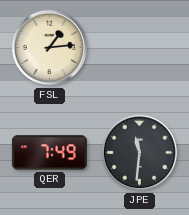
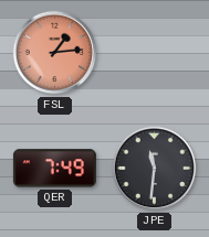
FSL dial: cream -> salmon (55, 53)
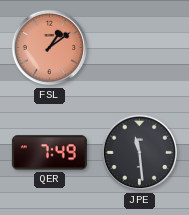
FSL: 1:14 -> 1:09 (50, 48)
JPE: 11:31 -> 11:29 (140, 153)
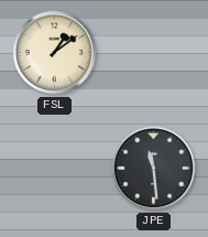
FSL dial: salmon -> cream (55, 53)
QER: 7:49 -> none (49, 153)
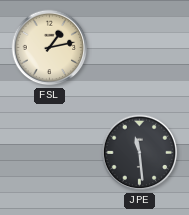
FSL: 1:09 -> 1:13 (50, 48)
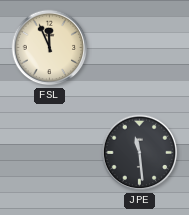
FSL: 1:13 -> 11:56 (50, 48)
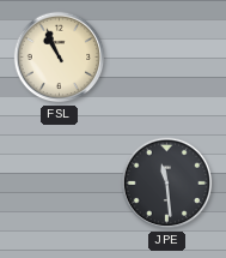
FSL: 11:56 -> 10:56 (60, 58)
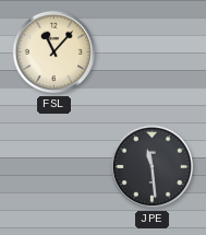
FSL: 10:56 -> 11:07 (54, 52)
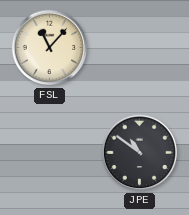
JPE: 11:29 -> 10:51 (140, 153)
